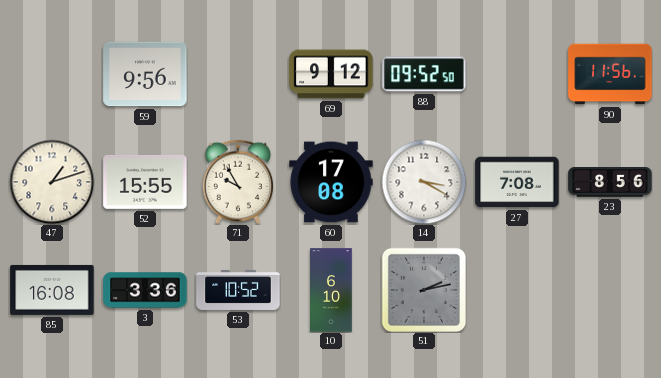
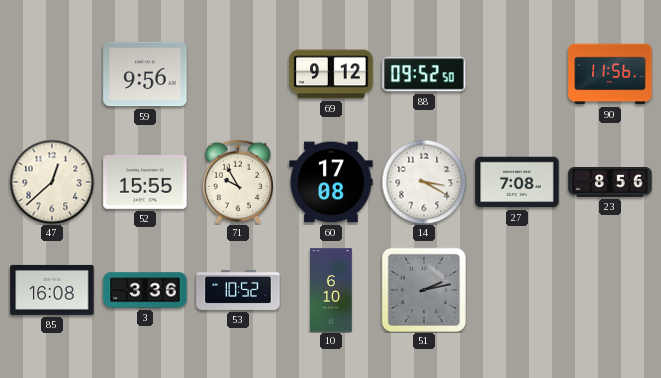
47: 1:12 -> 12:38 (52, 182)
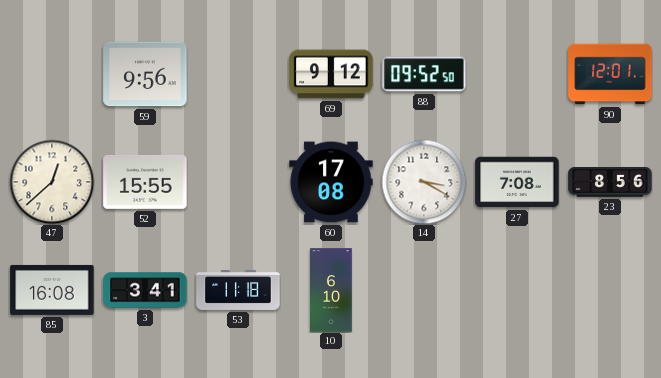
90: 11:56 -> 12:01 (610, 74)
71: 9:55 -> none (238, 182)
3: 3:36 -> 3:41 (145, 290)
53: 10:52 -> 11:18 (238, 290)
51: 2:13 -> none (424, 290)
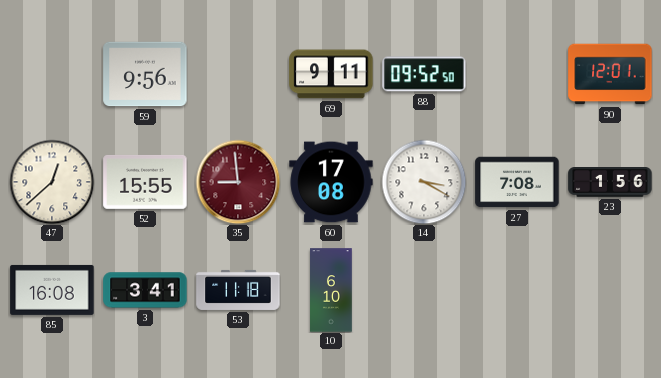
69: 9:12 -> 9:11 (331, 74)
35: none -> 8:59 (238, 182)
23: 8:56 -> 1:56 (610, 183)
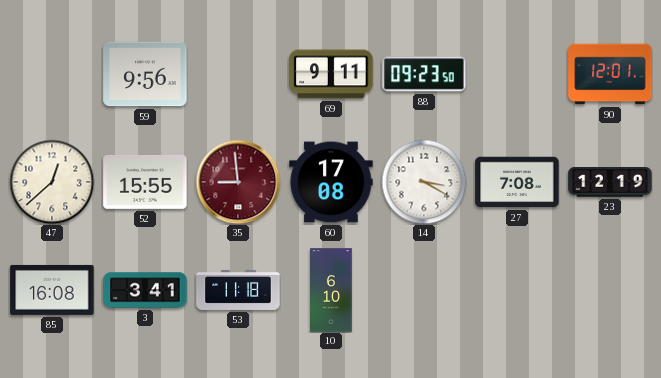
88: 09:52 -> 09:23 (424, 74)
23: 1:56 -> 12:19 (610, 183)
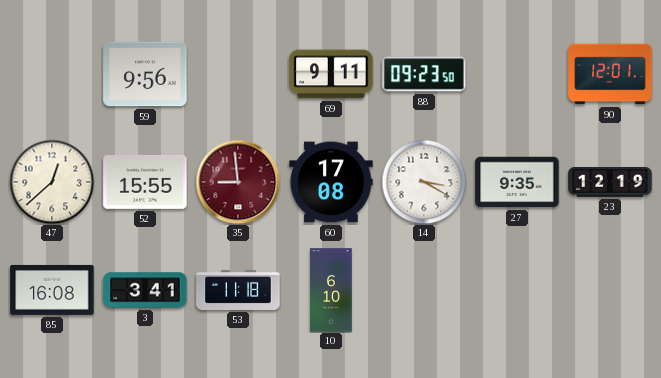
27: 7:08 -> 9:35 (517, 182)
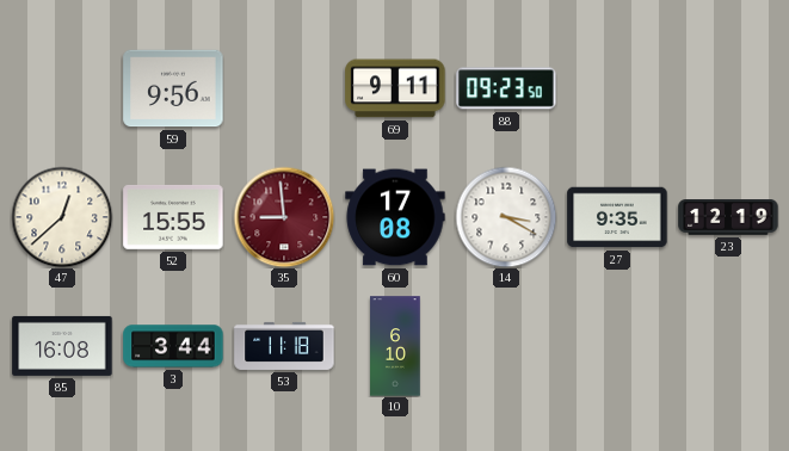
90: 12:01 -> none (610, 74)
3: 3:41 -> 3:44 (173, 346)
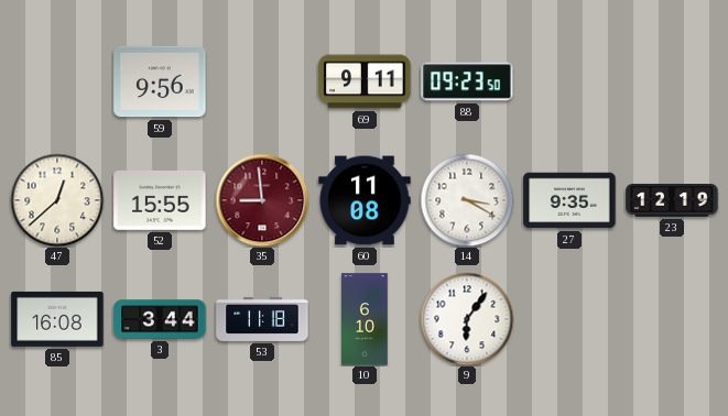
60: 17:08 -> 11:08 (365, 200)
9: none -> 6:06 (467, 319)
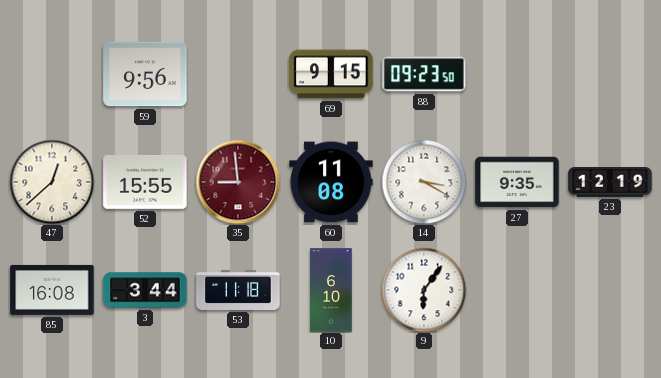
69: 9:11 -> 9:15 (331, 74)
